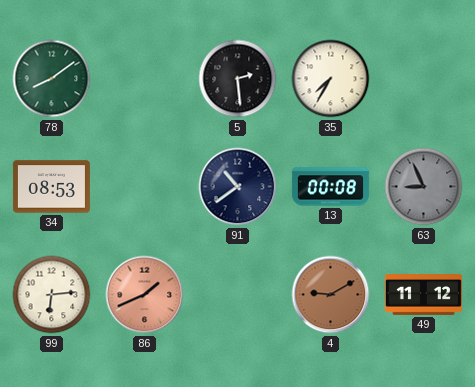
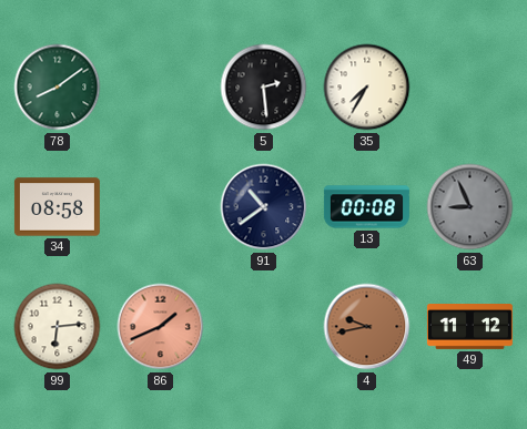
34: 08:53 -> 08:58 (57, 207)
4: 9:10 -> 9:43 (367, 327)
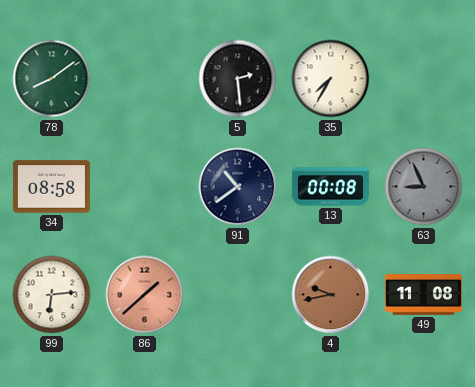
86: 1:41 -> 1:38 (145, 295)
49: 11:12 -> 11:08 (423, 295)
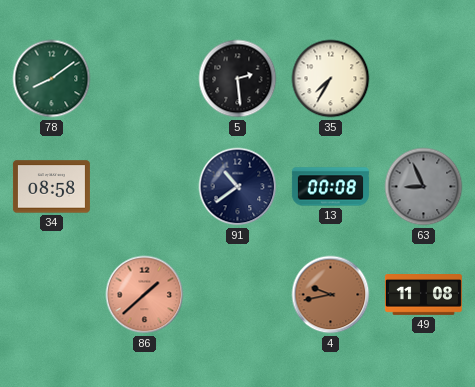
99: 6:14 -> none (52, 295)
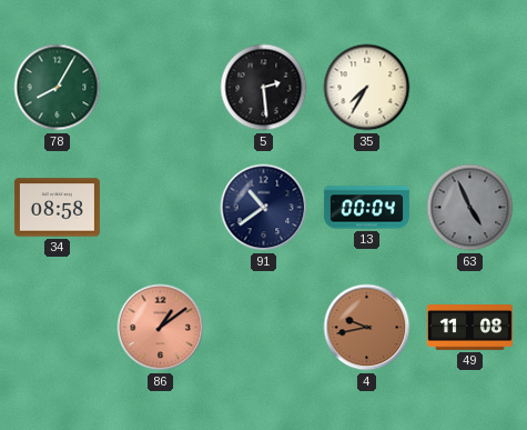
78: 8:09 -> 8:05 (58, 88)
13: 00:08 -> 00:04 (366, 208)
63: 8:56 -> 4:56 (470, 208)
86: 1:38 -> 1:09 (161, 328)
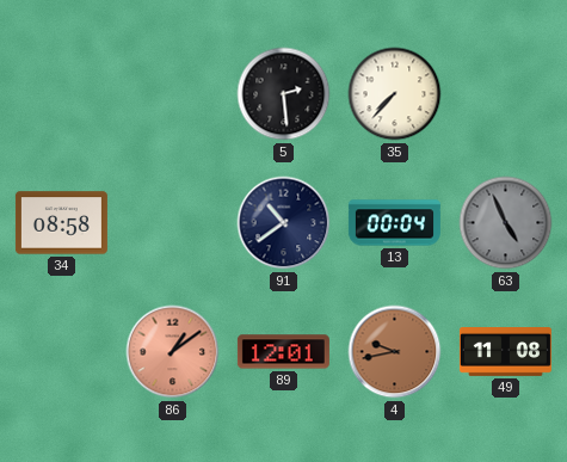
78: 8:05 -> none (58, 88)
35: 7:35 -> 7:37 (395, 94)
89: none -> 12:01 (283, 352)
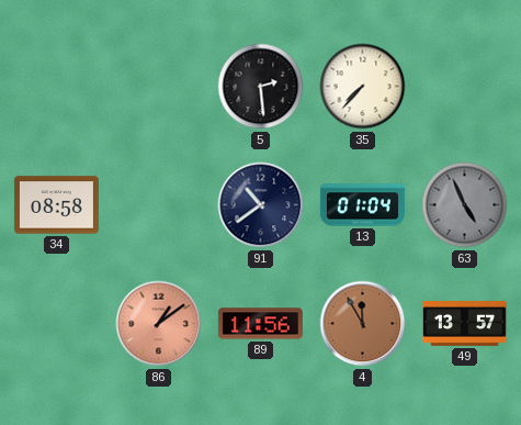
13: 00:04 -> 01:04 (362, 205)
89: 12:01 -> 11:56 (260, 324)
4: 9:43 -> 11:55 (363, 324)
49: 11:08 -> 13:57 (464, 324)
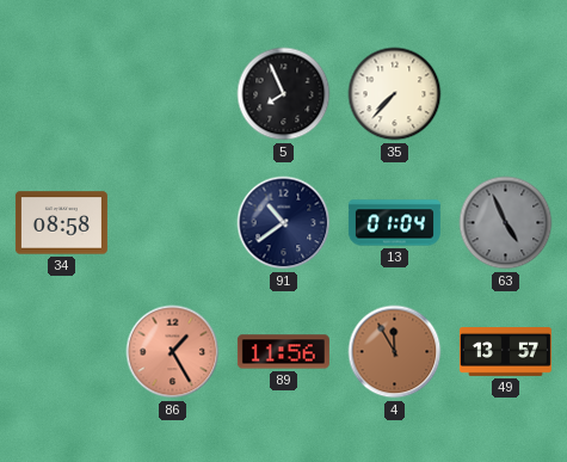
5: 2:29 -> 7:56 (284, 94)
86: 1:09 -> 1:25 (173, 352)
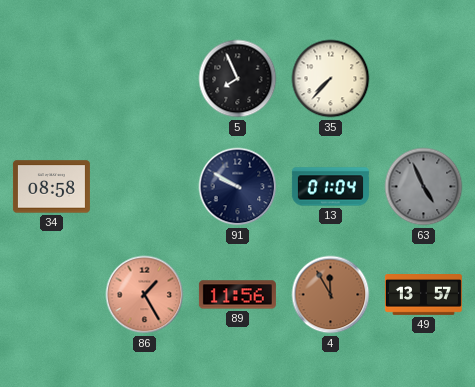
91: 10:39 -> 9:50 (238, 187)
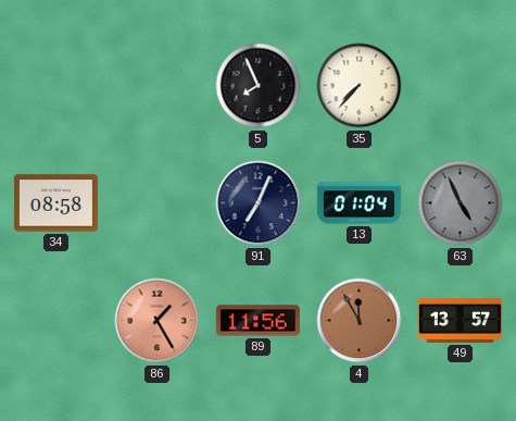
91: 9:50 -> 7:04 (259, 203)
